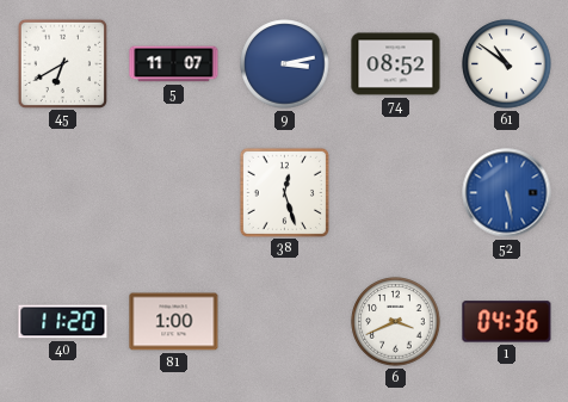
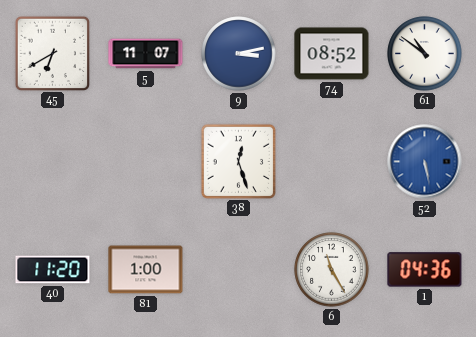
6: 3:41 -> 11:25 (332, 270)
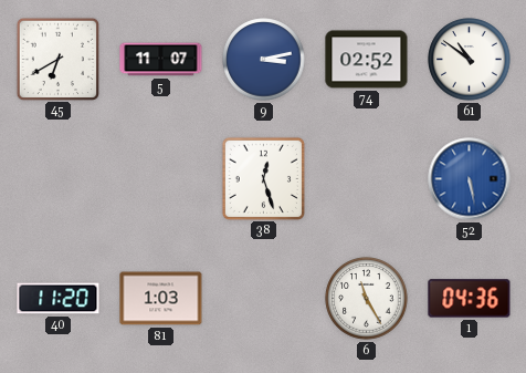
74: 08:52 -> 02:52 (367, 60)
81: 1:00 -> 1:03 (161, 299)
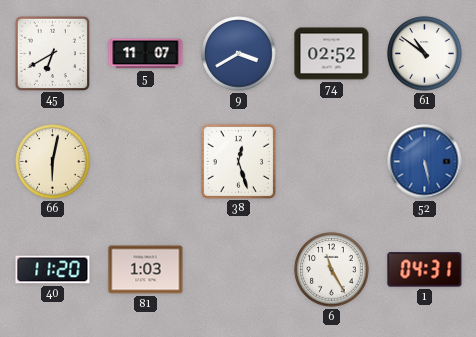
9: 3:13 -> 3:40 (239, 54)
66: none -> 6:02 (53, 162)
1: 04:36 -> 04:31 (425, 270)
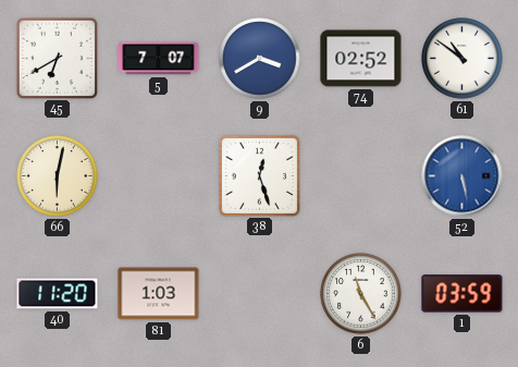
5: 11:07 -> 7:07 (159, 59)
1: 04:31 -> 03:59 (462, 294)
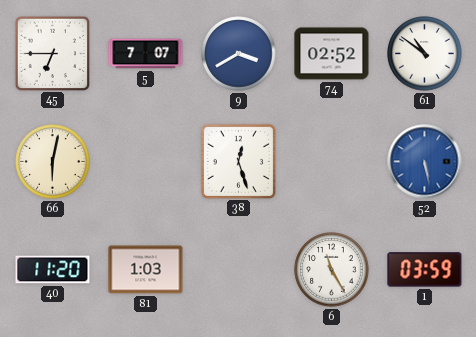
45: 6:40 -> 6:45 (52, 53)
